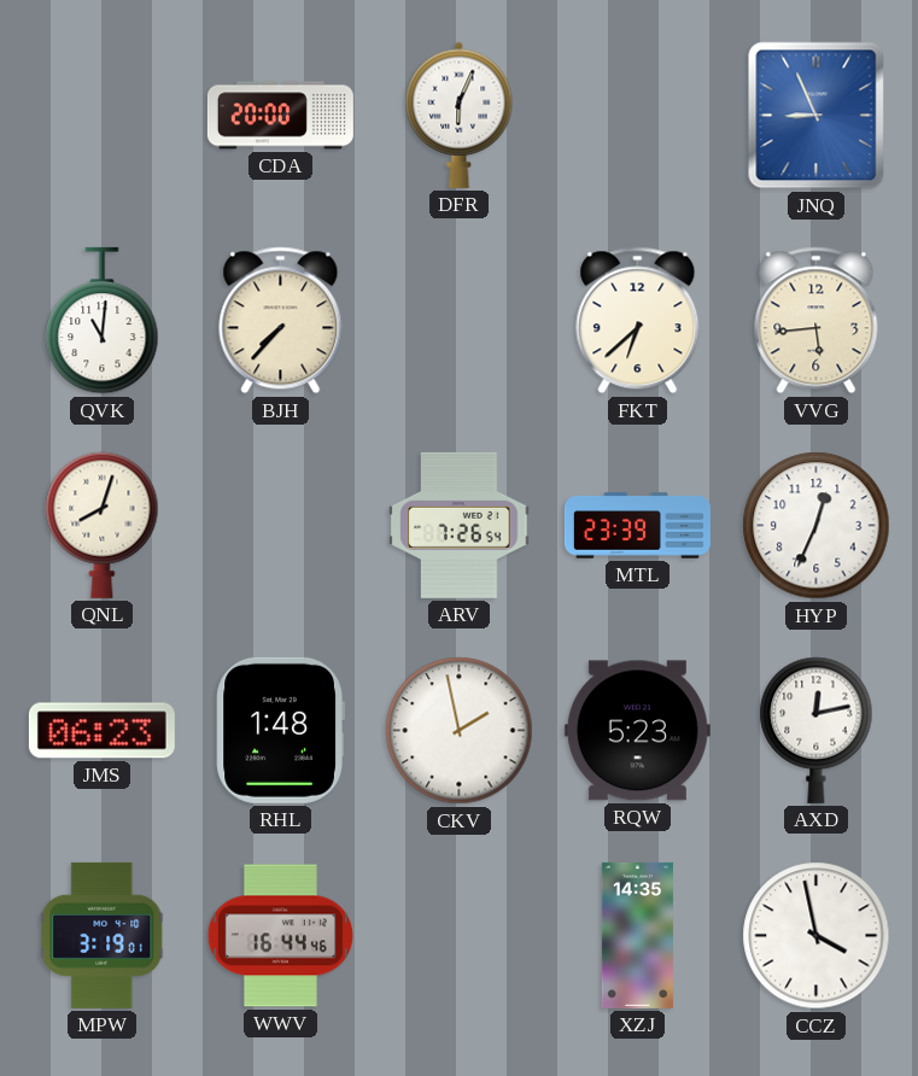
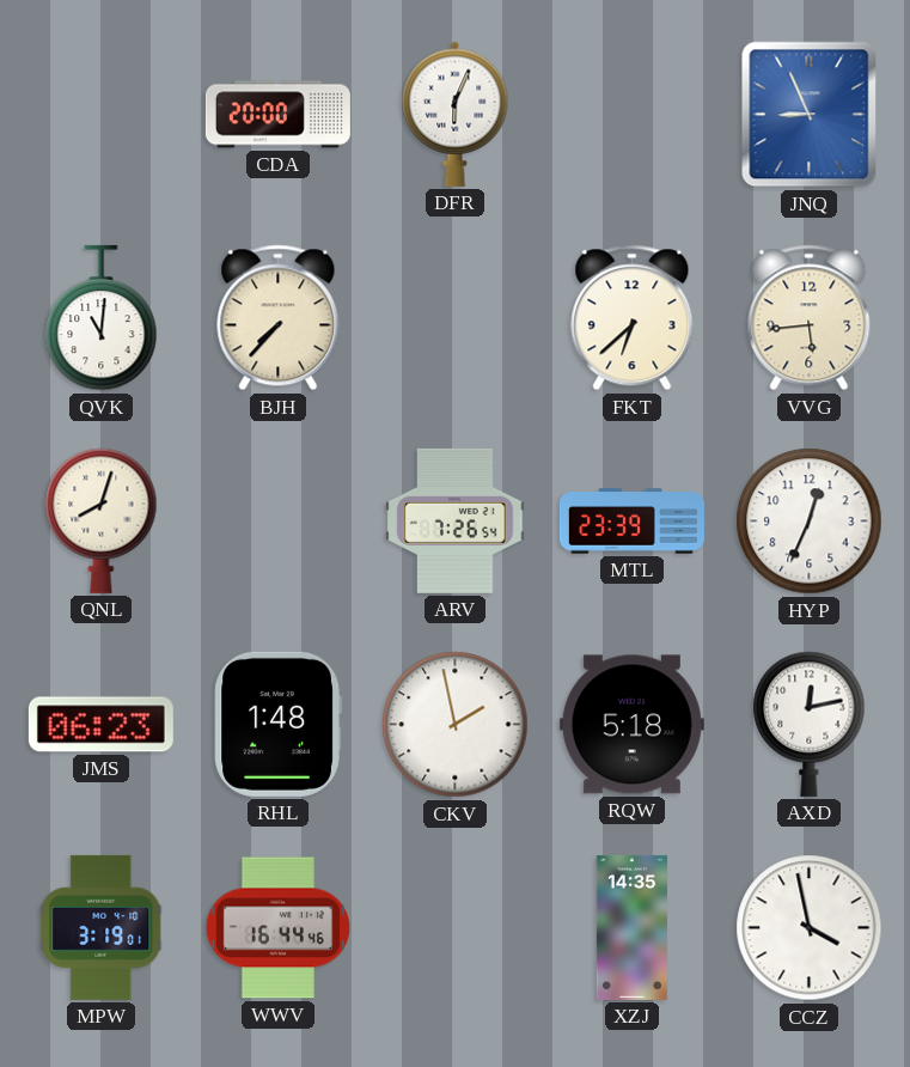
RQW: 5:23 -> 5:18 (631, 725)
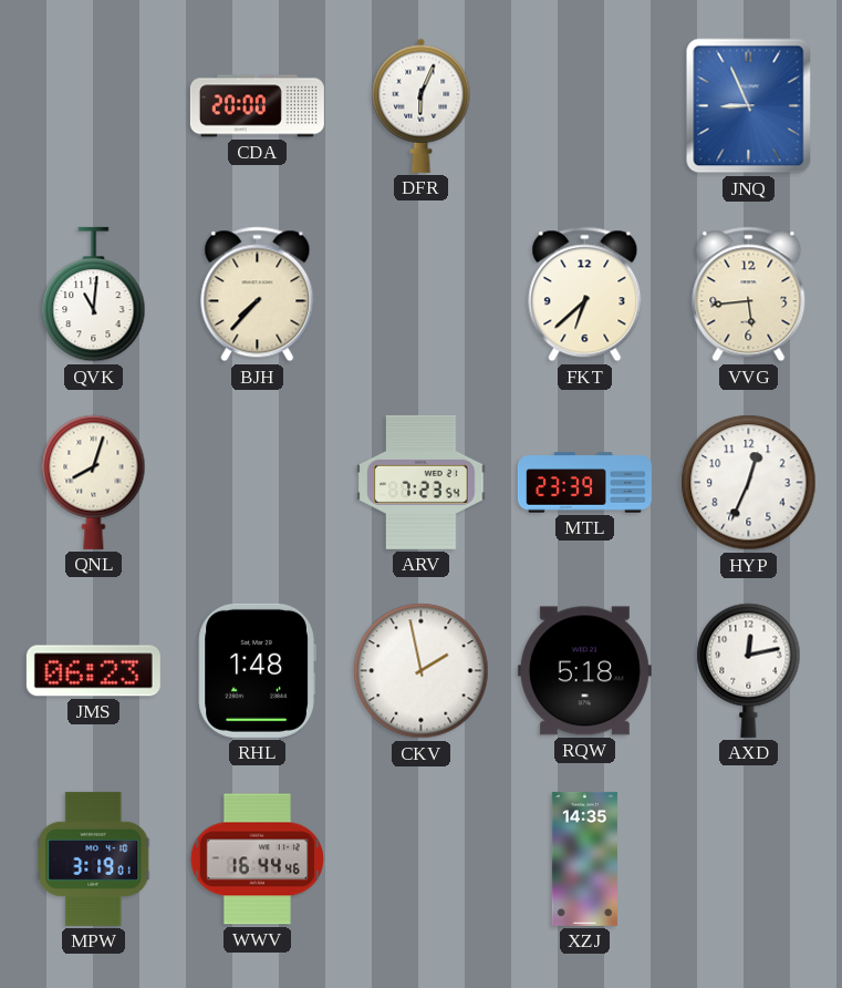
ARV: 7:26 -> 7:23 (422, 482)
CCZ: 3:58 -> none (810, 928)
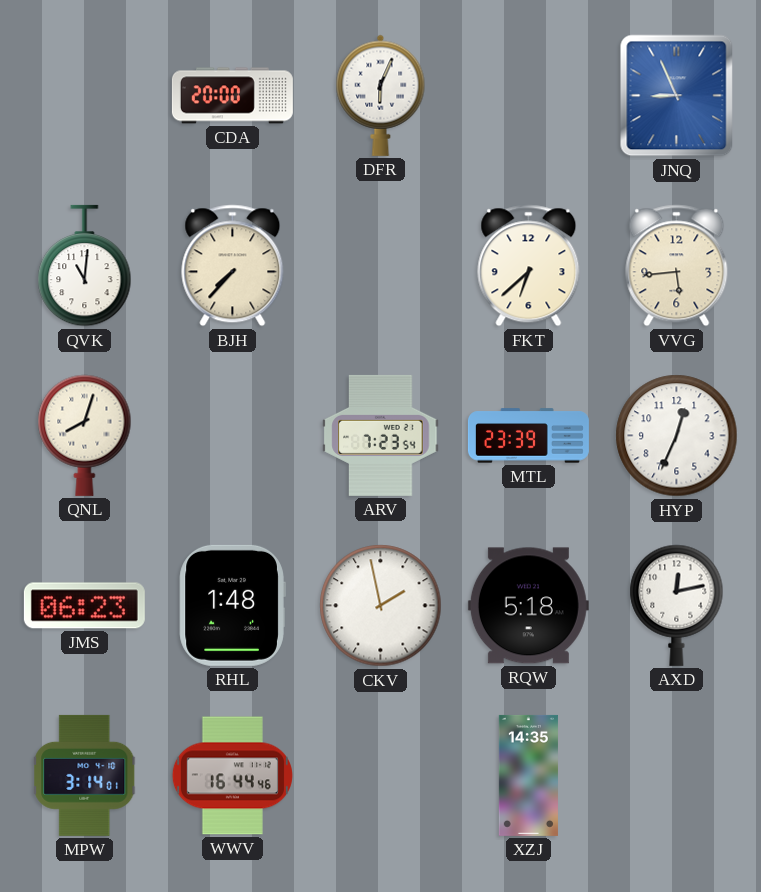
MPW: 3:19 -> 3:14 (85, 775)
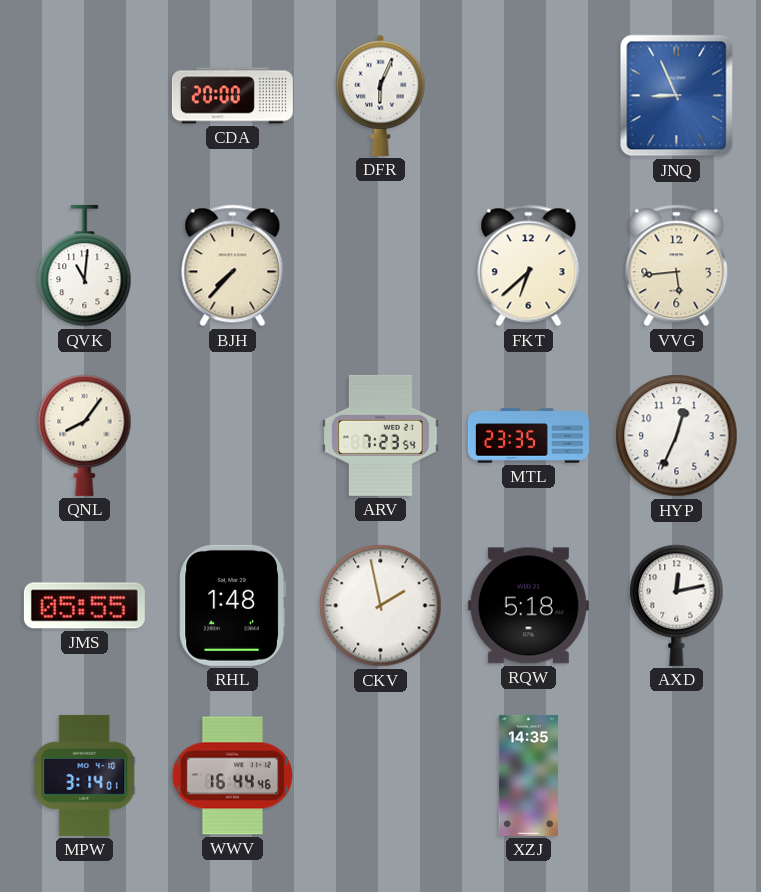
QNL: 8:03 -> 8:06 (85, 435)
MTL: 23:39 -> 23:35 (528, 436)
JMS: 06:23 -> 05:55 (84, 606)
